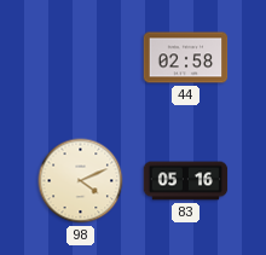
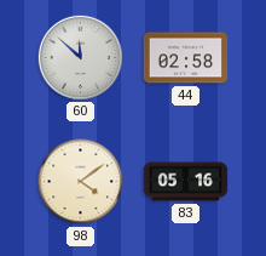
60: none -> 11:52 (80, 57)
98: 4:11 -> 4:09 (81, 182)
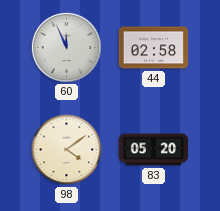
60: 11:52 -> 11:56 (66, 47)
83: 05:16 -> 05:20 (154, 150)
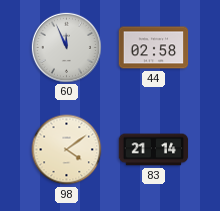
83: 05:20 -> 21:14 (154, 150)
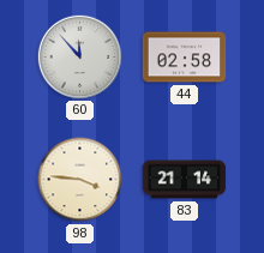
60: 11:56 -> 11:53 (79, 56)
98: 4:09 -> 3:46 (80, 180)
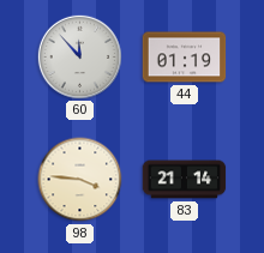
44: 02:58 -> 01:19 (185, 58)
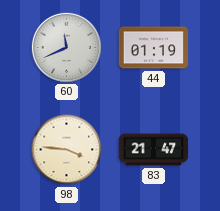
60: 11:53 -> 11:41 (66, 47)
83: 21:14 -> 21:47 (154, 150)
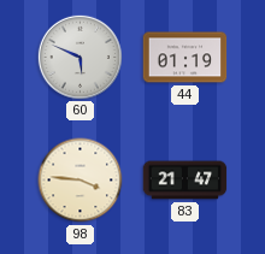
60: 11:41 -> 5:49 (79, 57)
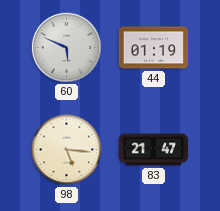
98: 3:46 -> 5:16 (67, 150)
